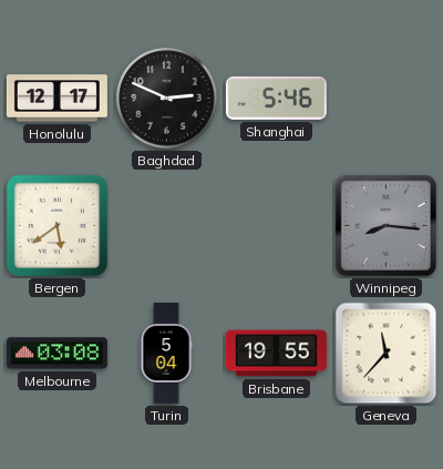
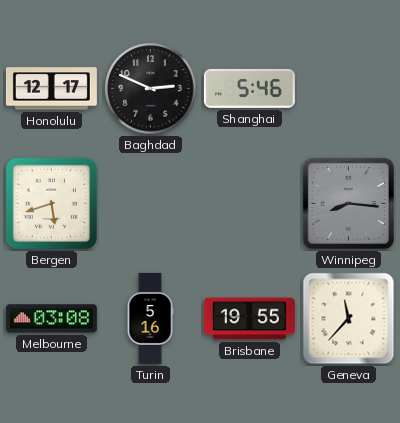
Bergen: 5:39 -> 5:42 (52, 204)
Turin: 5:04 -> 5:16 (150, 318)
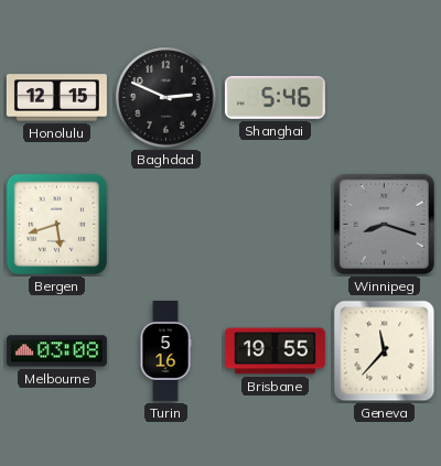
Honolulu: 12:17 -> 12:15 (56, 98)
Winnipeg: 8:16 -> 8:18 (384, 224)
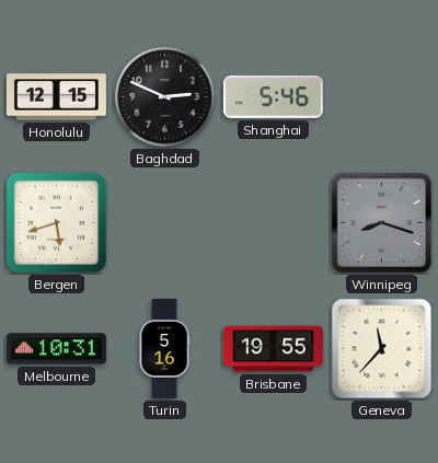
Melbourne: 03:08 -> 10:31 (56, 349)
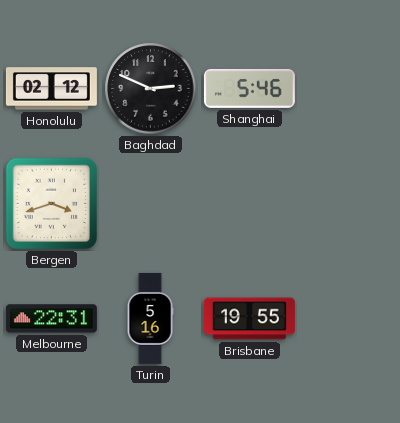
Honolulu: 12:15 -> 02:12 (51, 89)
Bergen: 5:42 -> 3:42 (52, 204)
Winnipeg: 8:18 -> none (381, 222)
Melbourne: 10:31 -> 22:31 (51, 319)
Geneva: 11:37 -> none (382, 349)
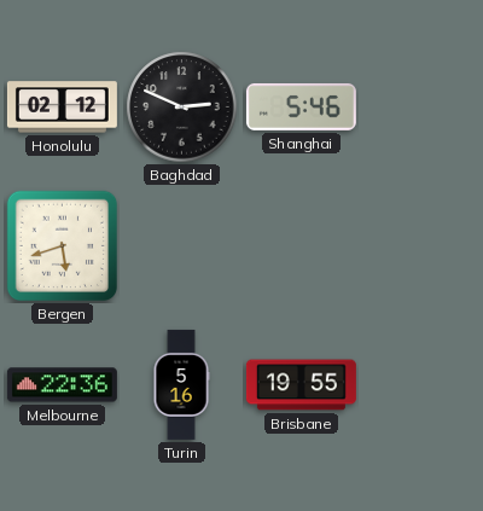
Bergen: 3:42 -> 5:42 (63, 246)
Melbourne: 22:31 -> 22:36 (62, 385)
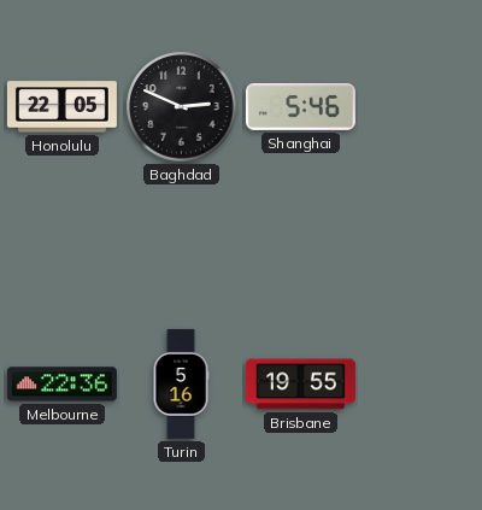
Honolulu: 02:12 -> 22:05 (61, 107)
Bergen: 5:42 -> none (63, 246)
